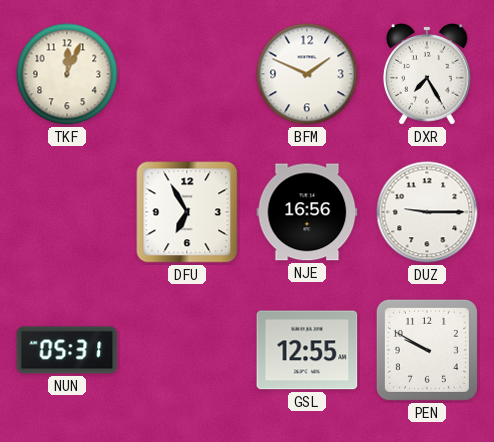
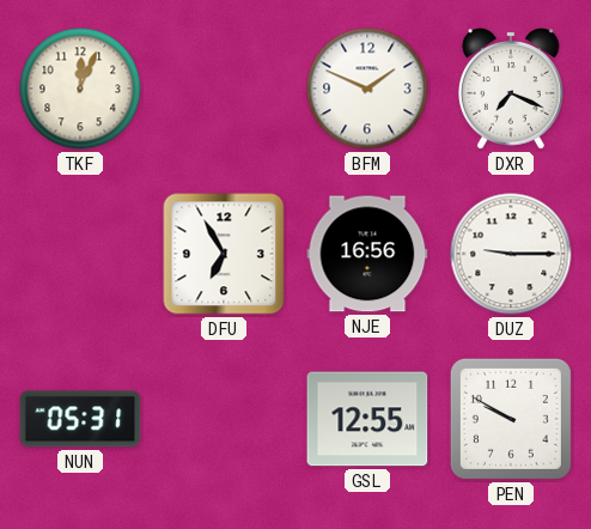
DXR: 7:25 -> 7:19 (512, 90)
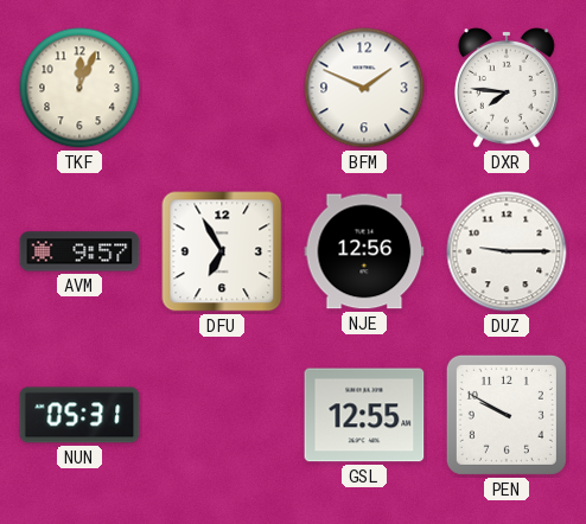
DXR: 7:19 -> 7:46 (508, 89)
AVM: none -> 9:57 (79, 251)
NJE: 16:56 -> 12:56 (364, 251)
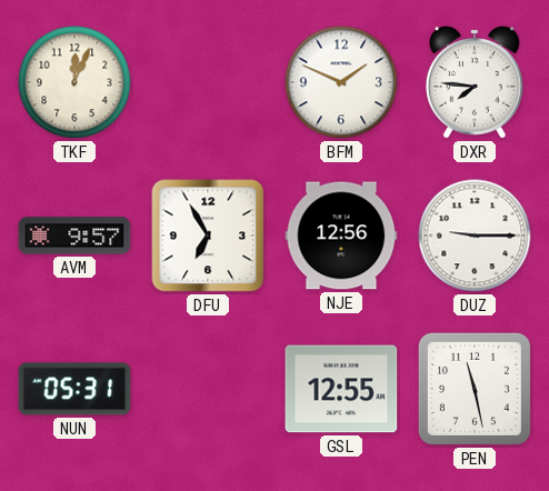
PEN: 9:50 -> 11:28 (475, 389)
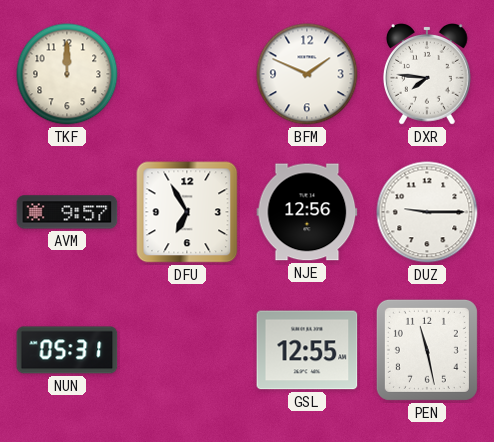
TKF: 12:04 -> 12:00 (67, 74)
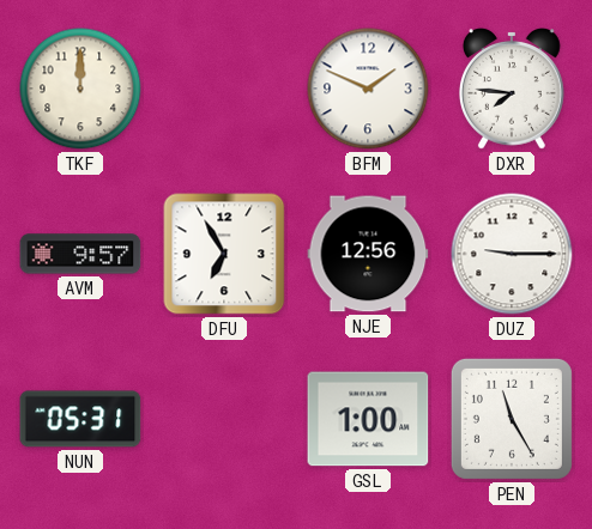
GSL: 12:55 -> 1:00 (368, 419)
PEN: 11:28 -> 11:25 (512, 419)
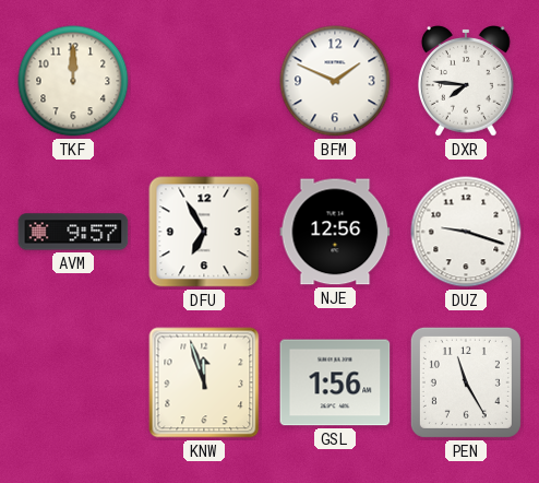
DUZ: 9:15 -> 9:18 (466, 232)
NUN: 05:31 -> none (80, 419)
KNW: none -> 11:57 (204, 382)
GSL: 1:00 -> 1:56 (335, 382)
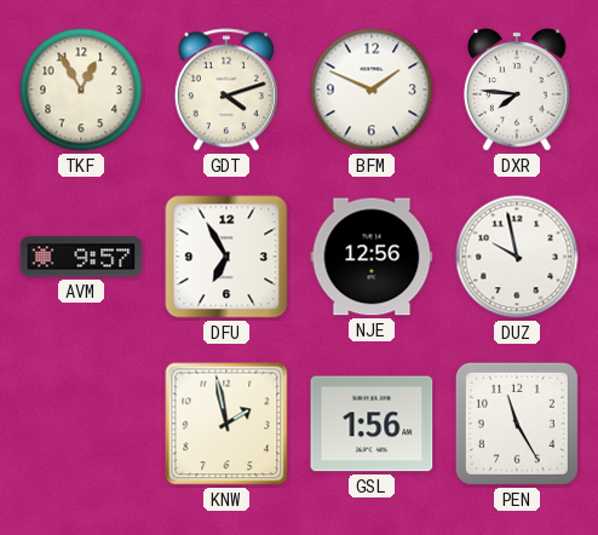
TKF: 12:00 -> 12:55 (81, 90)
GDT: none -> 4:12 (226, 90)
DUZ: 9:18 -> 9:58 (517, 257)
KNW: 11:57 -> 1:58 (226, 424)
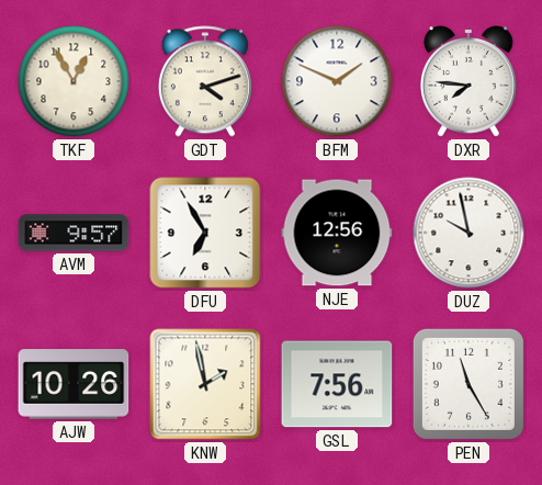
AJW: none -> 10:26 (74, 384)
GSL: 1:56 -> 7:56 (337, 384)
